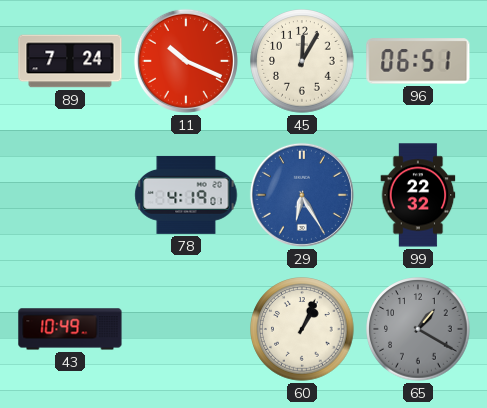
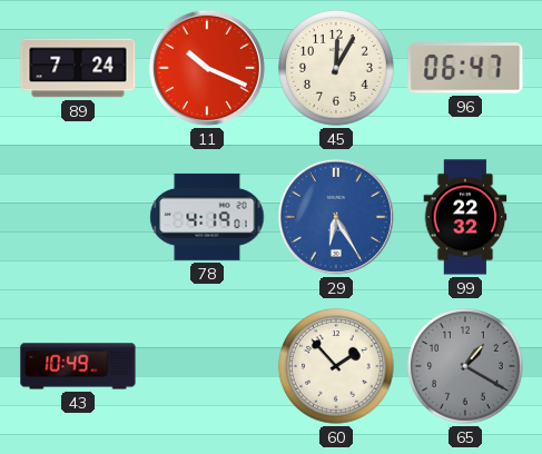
96: 06:51 -> 06:47 (465, 68)
60: 1:04 -> 1:53 (336, 366)
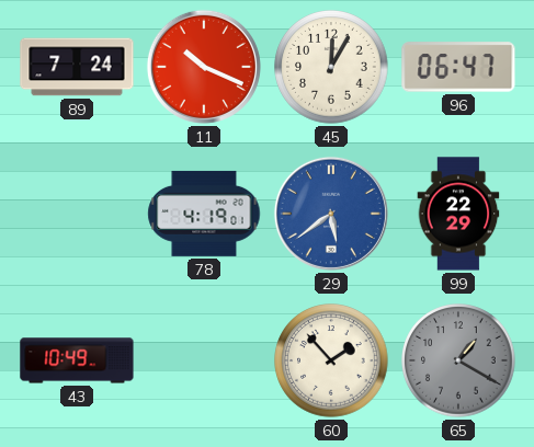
29: 6:25 -> 5:39 (331, 214)
99: 22:32 -> 22:29 (458, 214)
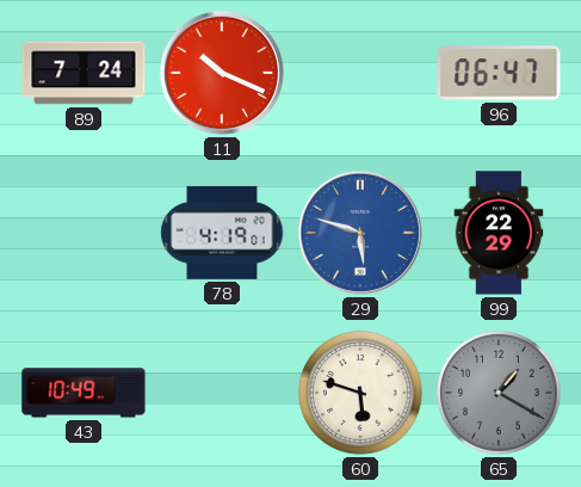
45: 12:05 -> none (331, 67)
29: 5:39 -> 5:48 (360, 233)
60: 1:53 -> 5:48 (360, 393)
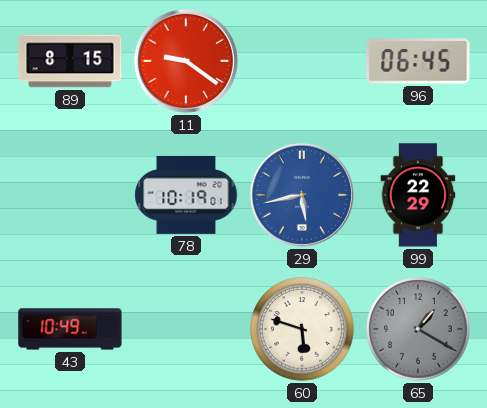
89: 7:24 -> 8:15 (70, 61)
11: 10:19 -> 9:21 (186, 61)
96: 06:47 -> 06:45 (418, 61)
78: 4:19 -> 10:19 (186, 195)
29: 5:48 -> 5:43 (302, 195)
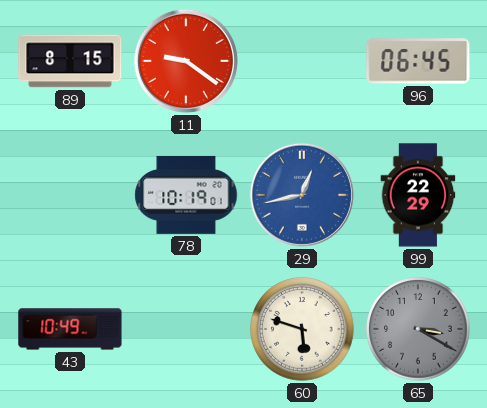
29: 5:43 -> 12:43 (302, 195)
65: 1:20 -> 3:20 (418, 329)
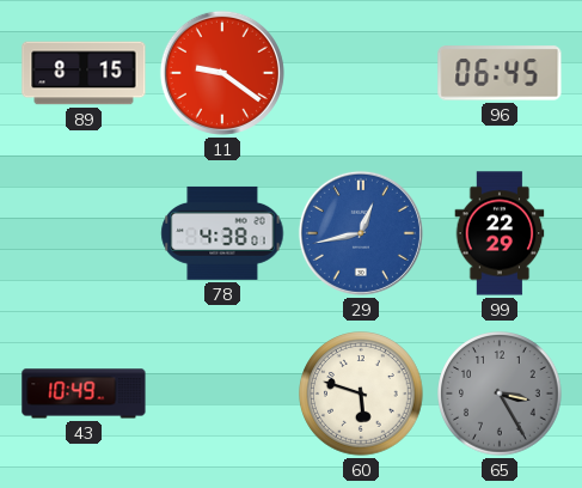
78: 10:19 -> 4:38 (222, 233)
65: 3:20 -> 3:25 (500, 394)
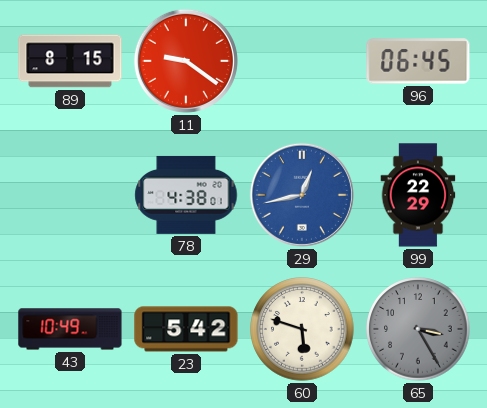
23: none -> 5:42 (186, 329)
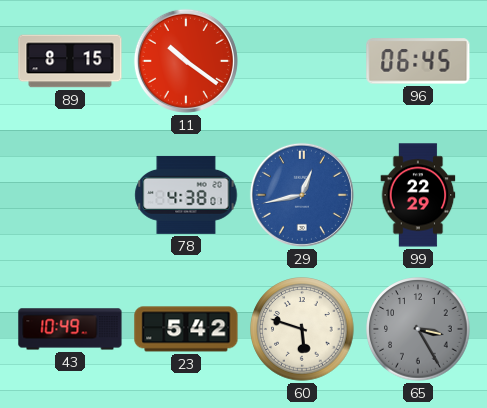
11: 9:21 -> 10:21 (186, 61)
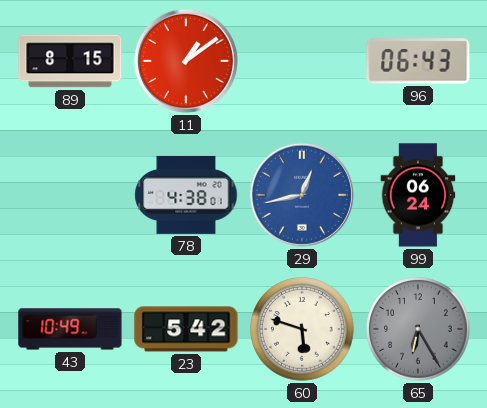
11: 10:21 -> 1:09 (186, 61)
96: 06:45 -> 06:43 (418, 61)
99: 22:29 -> 06:24 (418, 195)
65: 3:25 -> 6:25 (418, 329)
